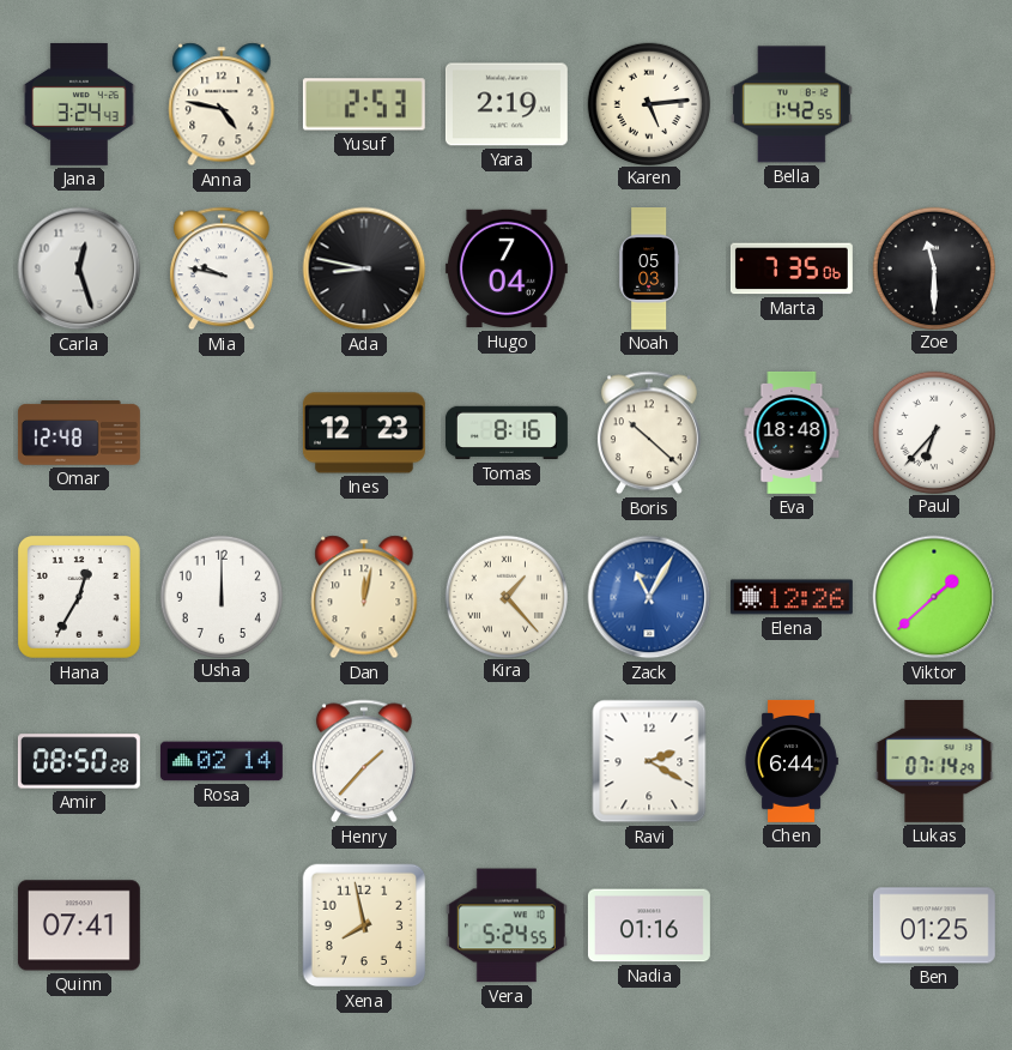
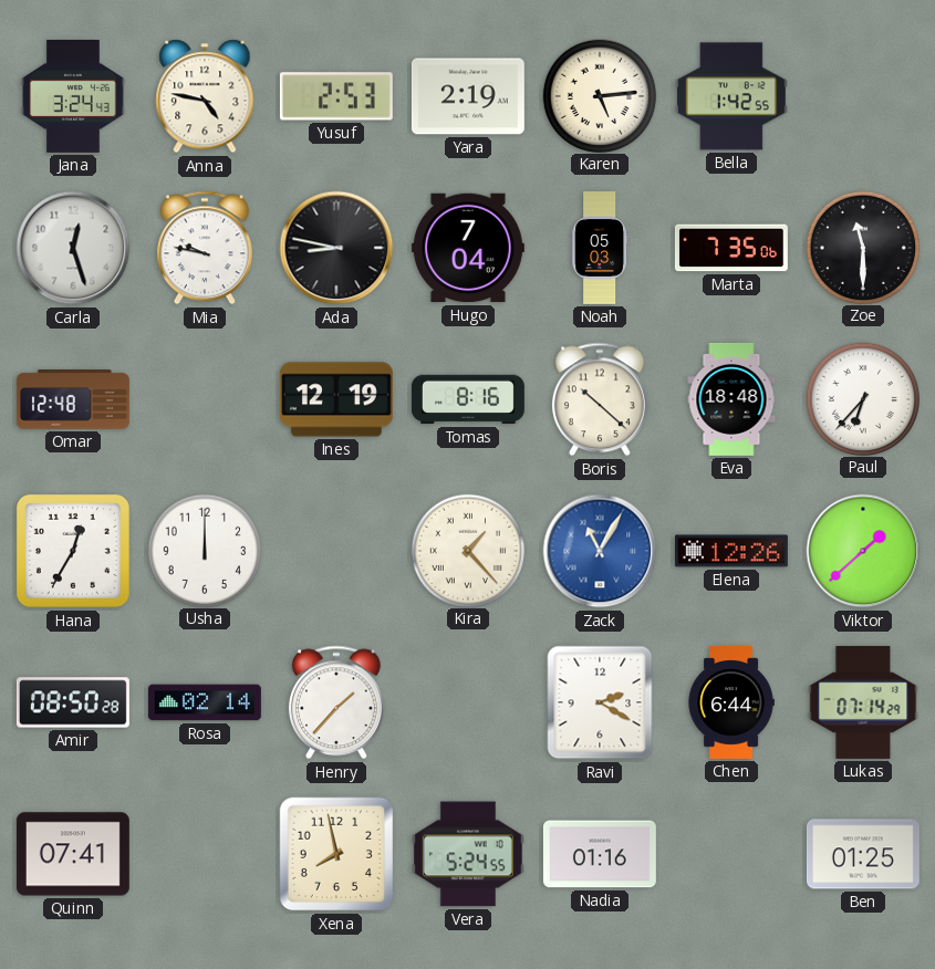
Ines: 12:23 -> 12:19 (336, 399)
Dan: 12:02 -> none (364, 597)
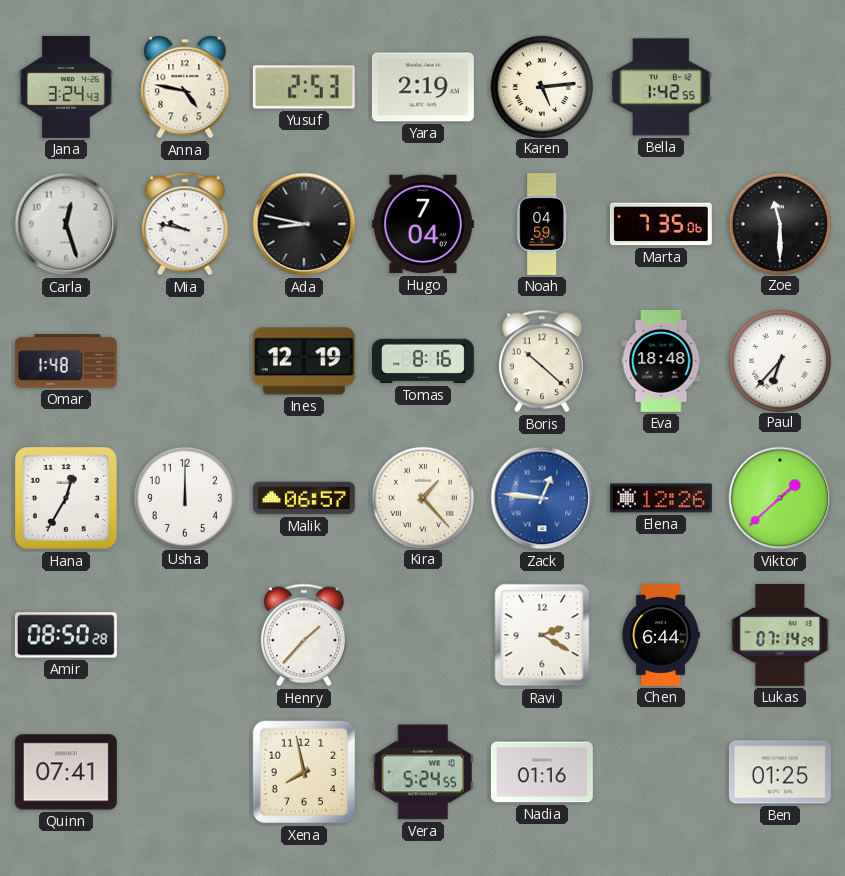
Noah: 05:03 -> 04:59 (541, 225)
Omar: 12:48 -> 1:48 (66, 361)
Malik: none -> 06:57 (304, 498)
Zack: 11:05 -> 12:46 (542, 498)
Rosa: 02:14 -> none (205, 702)
